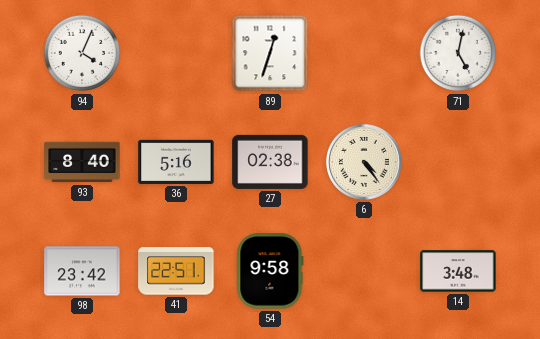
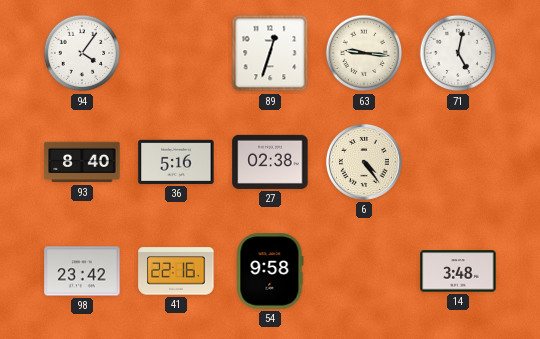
94: 4:04 -> 4:06 (82, 53)
63: none -> 9:16 (364, 53)
41: 22:51 -> 22:16 (176, 271)
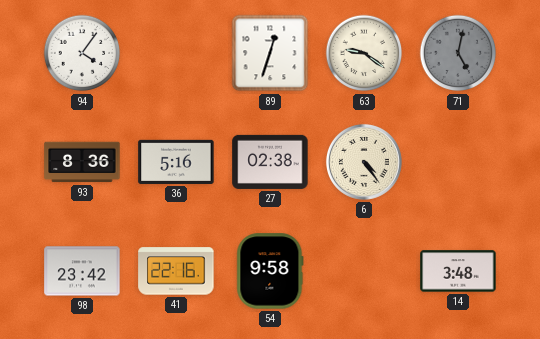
63: 9:16 -> 9:21 (364, 53)
71 dial: white -> grey (458, 53)
93: 8:40 -> 8:36 (82, 162)
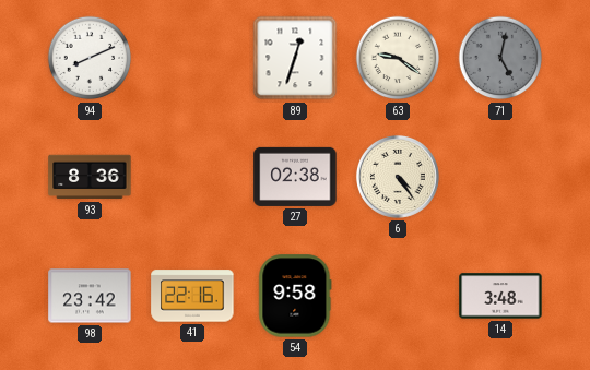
94: 4:06 -> 8:11 (90, 58)
36: 5:16 -> none (176, 162)
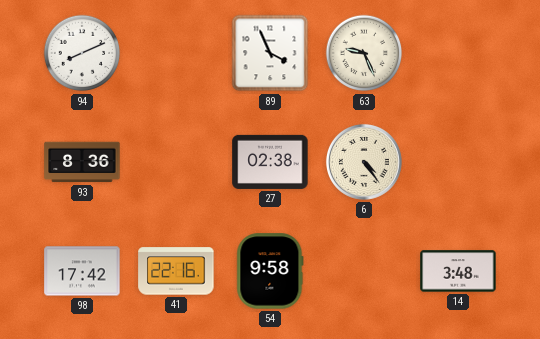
89: 12:33 -> 3:56 (270, 53)
63: 9:21 -> 9:26 (364, 53)
71: 5:02 -> none (500, 58)
98: 23:42 -> 17:42 (82, 271)
